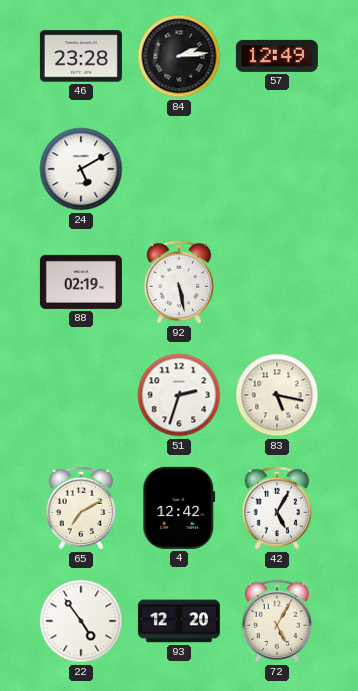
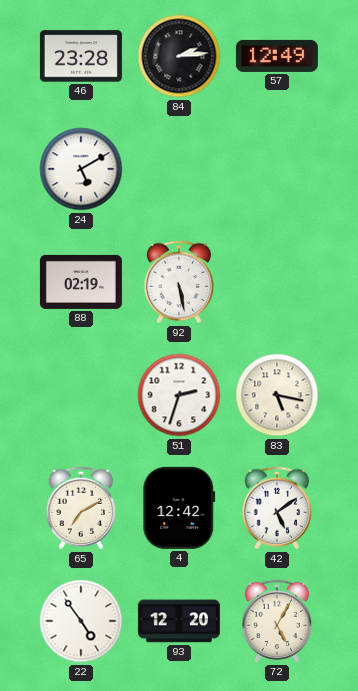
42: 5:05 -> 5:09 (277, 508)
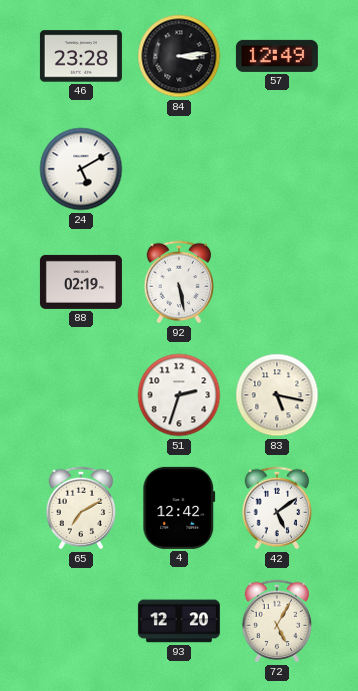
84: 2:14 -> 3:14 (179, 56)
22: 4:54 -> none (81, 621)
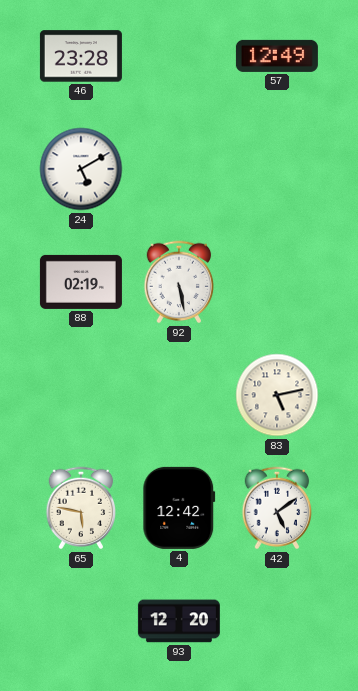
84: 3:14 -> none (179, 56)
51: 2:33 -> none (179, 395)
83: 5:17 -> 5:13 (277, 395)
65: 7:10 -> 5:47 (81, 508)
72: 5:05 -> none (277, 621)
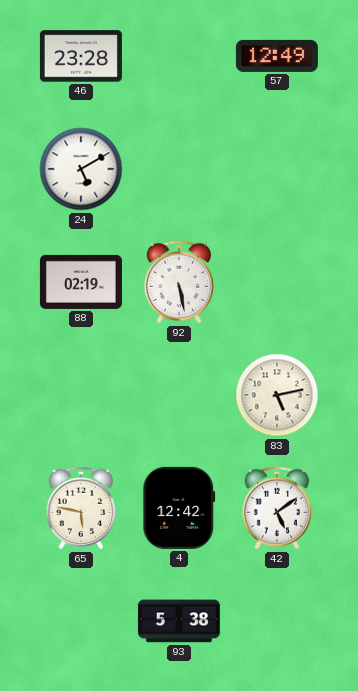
93: 12:20 -> 5:38 (179, 621)
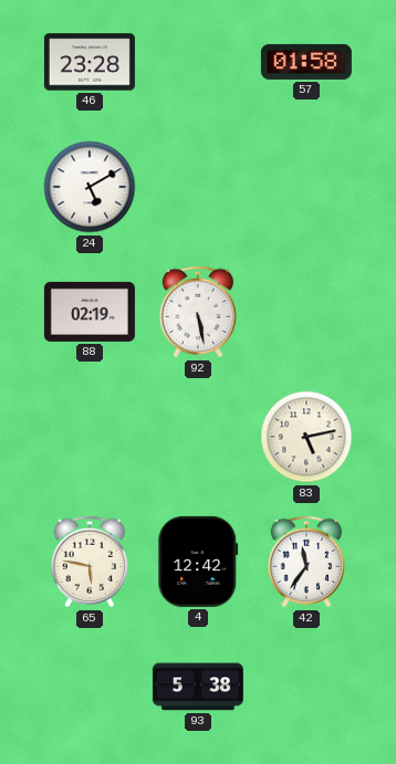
57: 12:49 -> 01:58 (306, 62)
42: 5:09 -> 11:36 (306, 562)
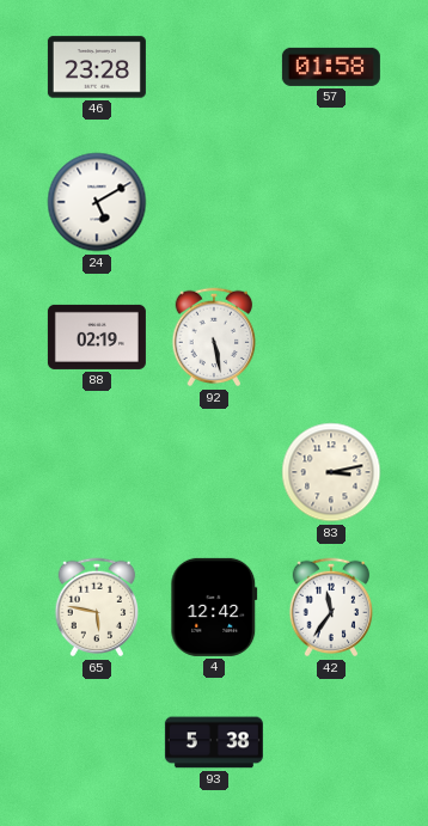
83: 5:13 -> 3:13 (331, 472)
